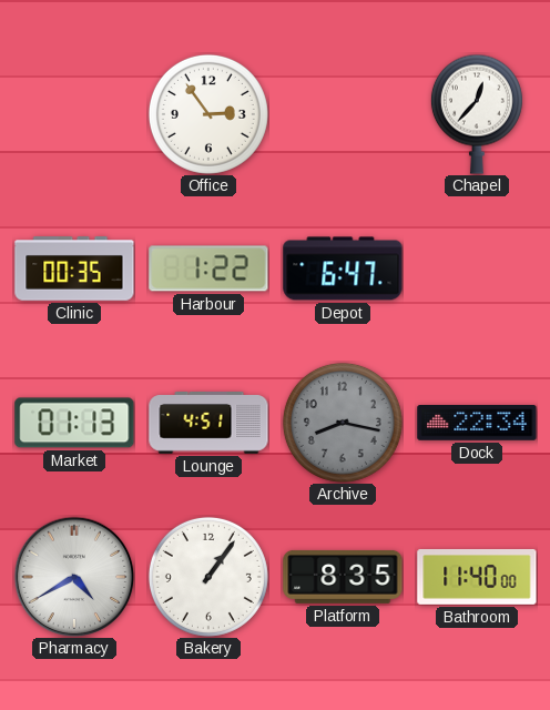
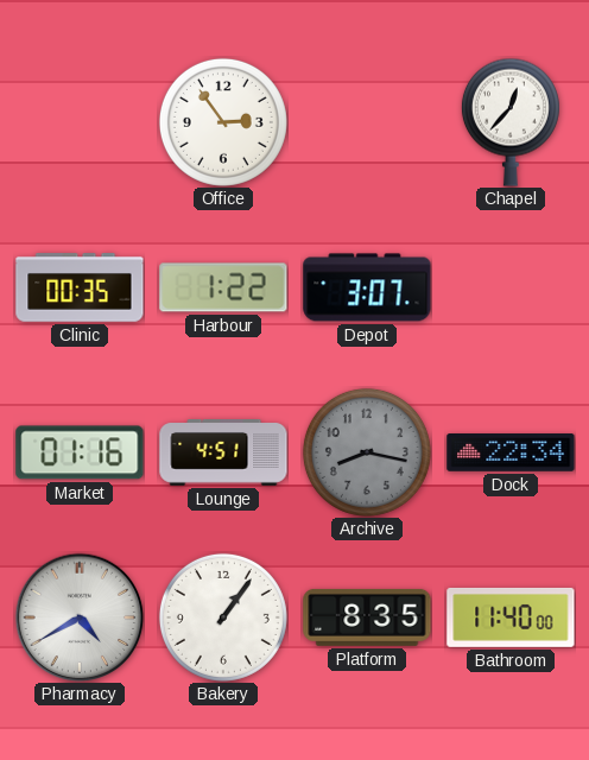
Depot: 6:47 -> 3:07 (367, 287)
Market: 01:13 -> 01:16 (80, 452)
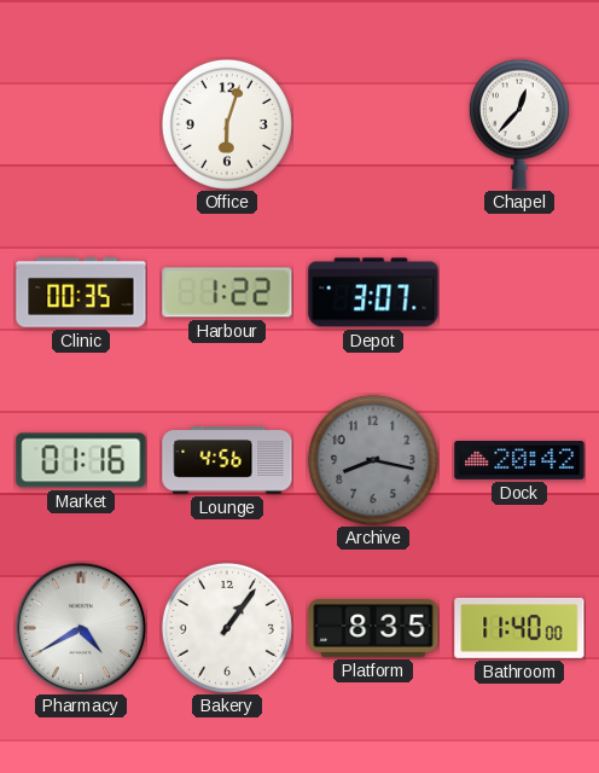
Office: 2:54 -> 6:03 (227, 124)
Lounge: 4:51 -> 4:56 (227, 461)
Dock: 22:34 -> 20:42 (519, 461)
